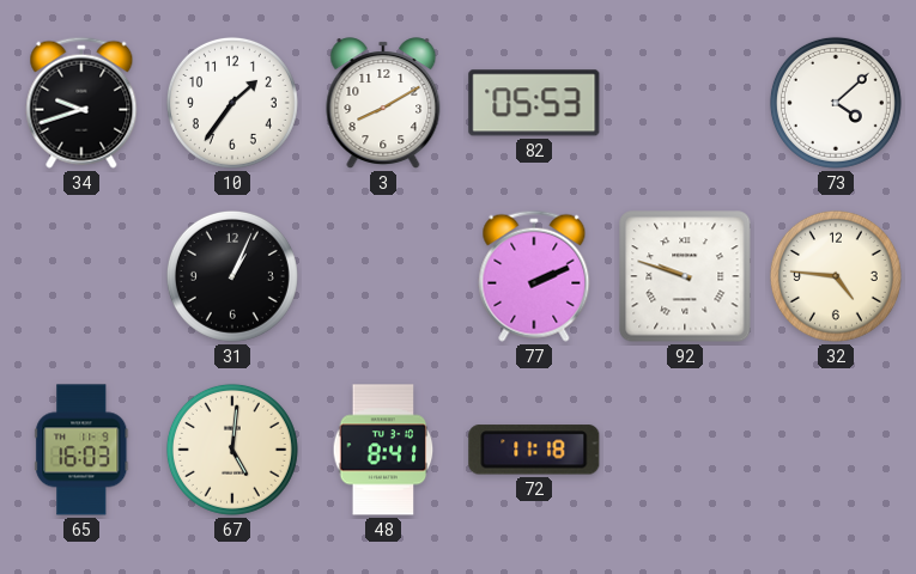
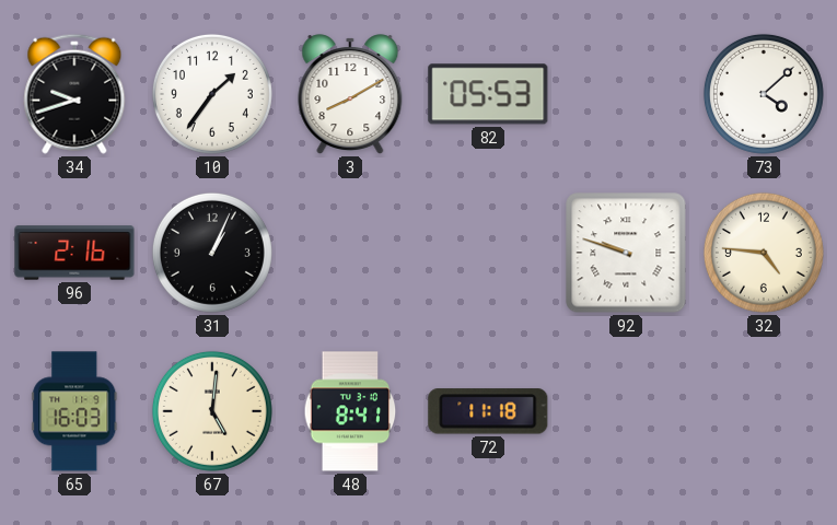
96: none -> 2:16 (74, 253)
77: 2:11 -> none (534, 276)
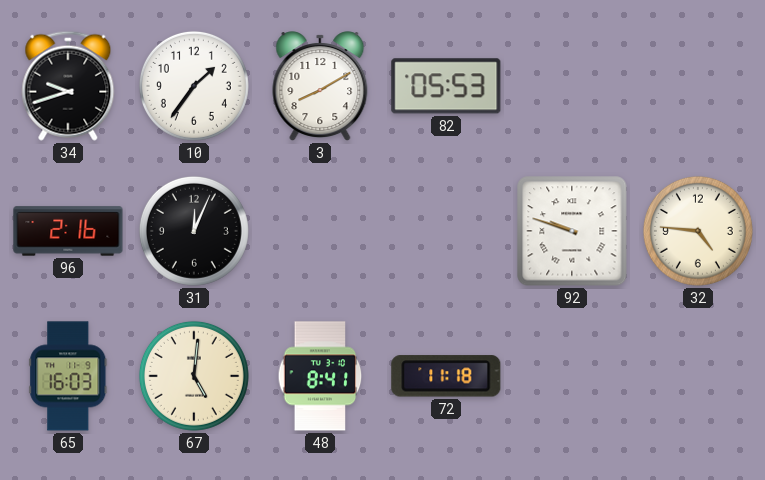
73: 4:08 -> none (764, 94)
31: 1:04 -> 12:04 (194, 231)
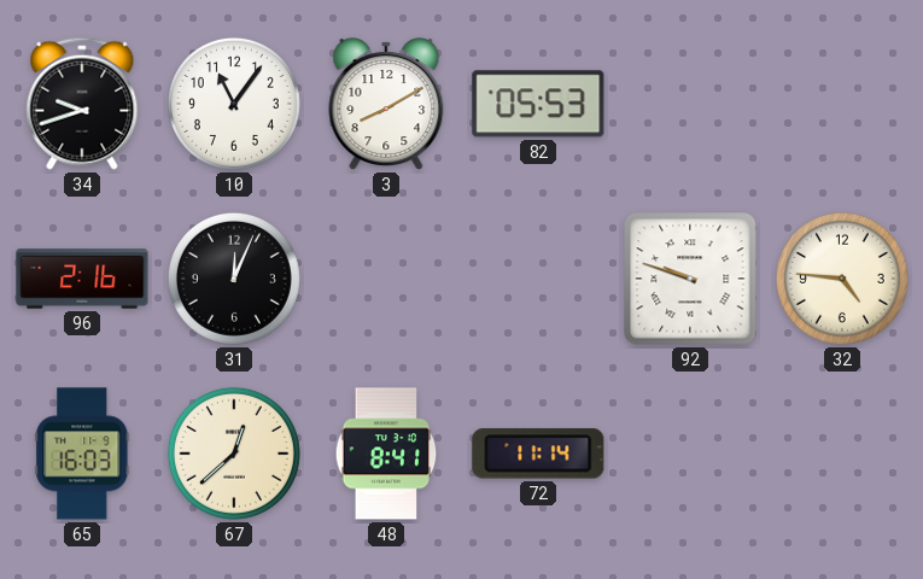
10: 1:36 -> 11:06 (234, 104)
67: 5:01 -> 12:38 (234, 454)
72: 11:18 -> 11:14 (538, 454)
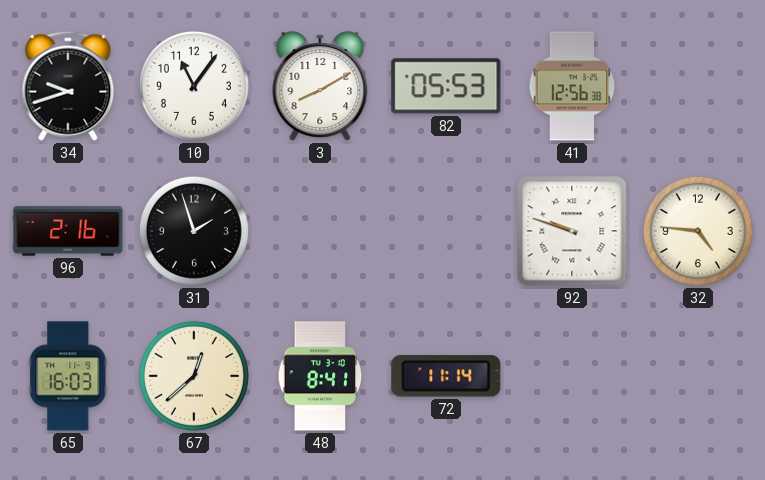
41: none -> 12:56 (572, 86)
31: 12:04 -> 1:57 (194, 231)
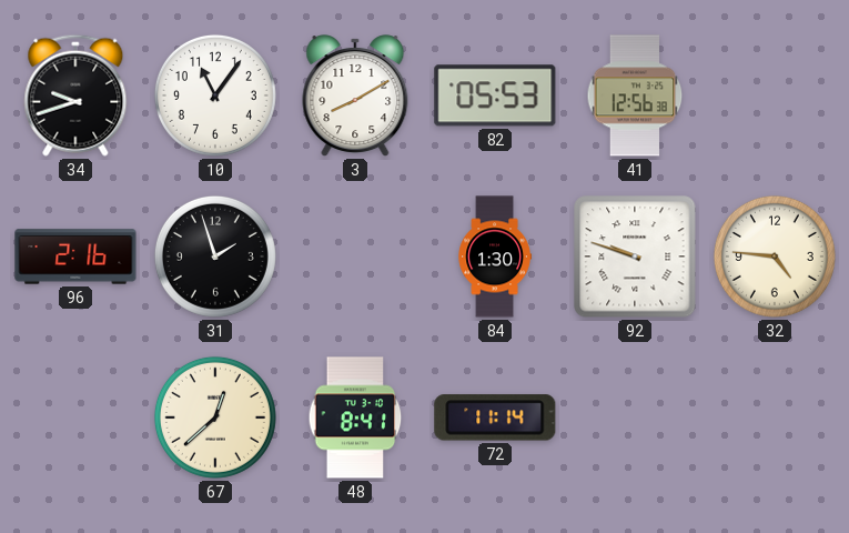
84: none -> 1:30 (495, 257)
65: 16:03 -> none (68, 376)
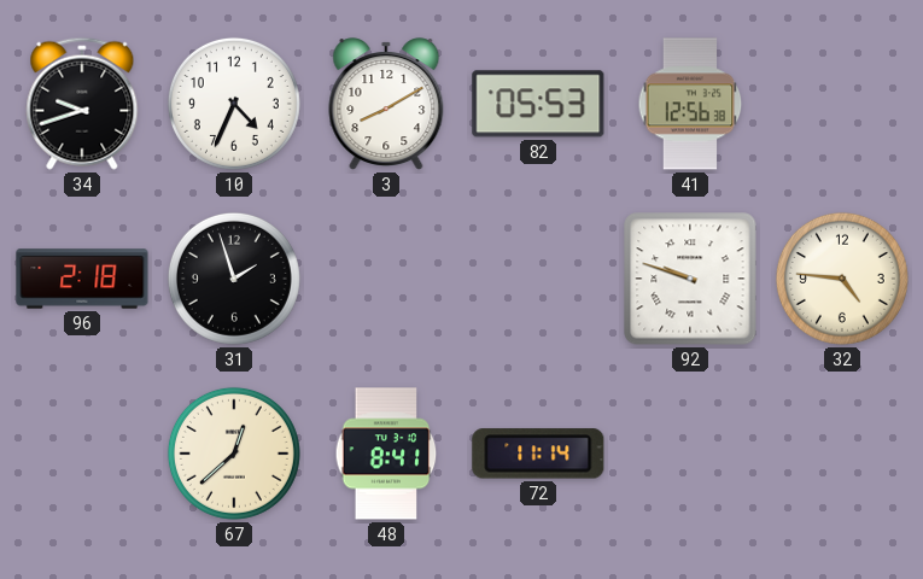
10: 11:06 -> 4:34 (234, 104)
96: 2:16 -> 2:18 (82, 279)
84: 1:30 -> none (495, 257)
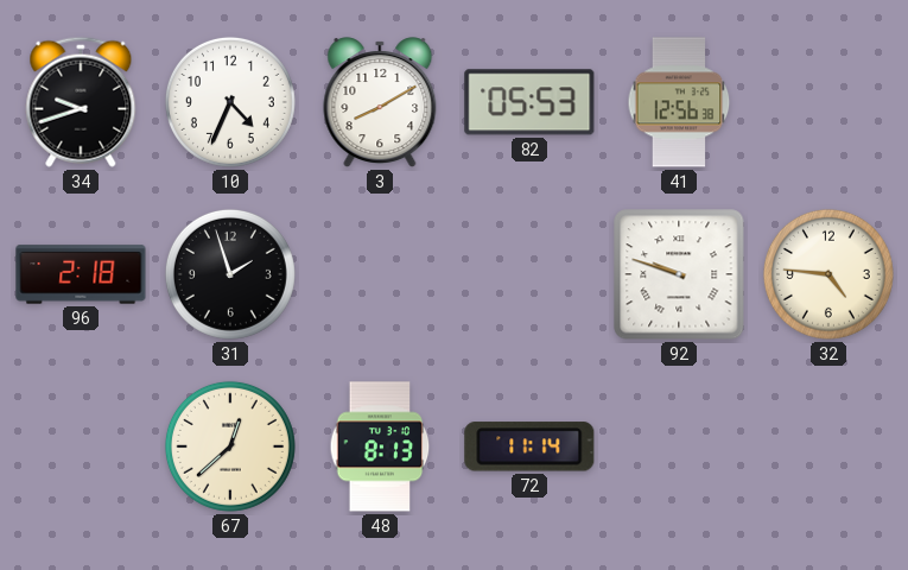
48: 8:41 -> 8:13 (380, 446)
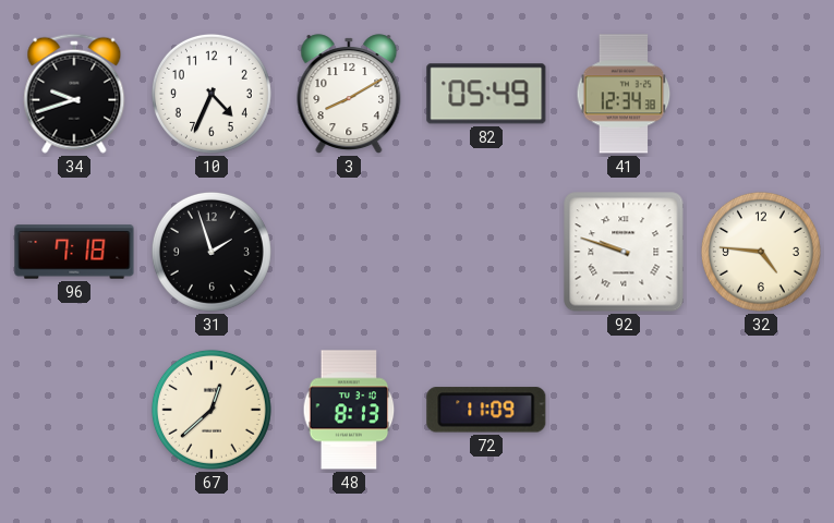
82: 05:53 -> 05:49 (486, 94)
41: 12:56 -> 12:34 (624, 94)
96: 2:18 -> 7:18 (74, 252)
72: 11:14 -> 11:09 (486, 410)
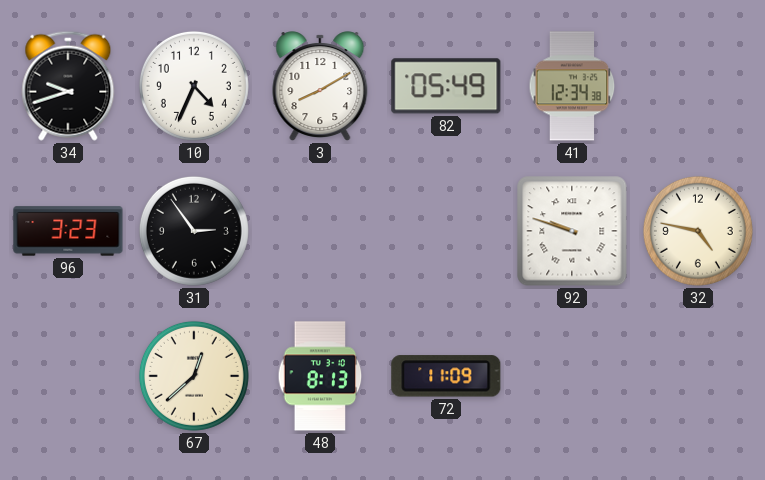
96: 7:18 -> 3:23 (68, 231)
31: 1:57 -> 2:54 (194, 231)
32: 4:46 -> 4:47 (698, 231)
